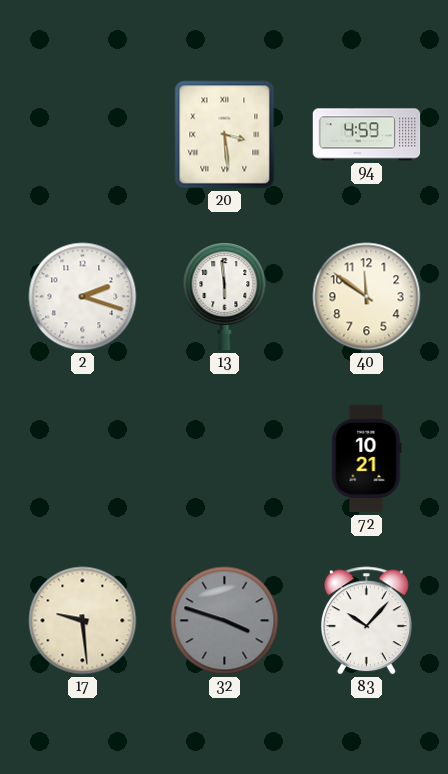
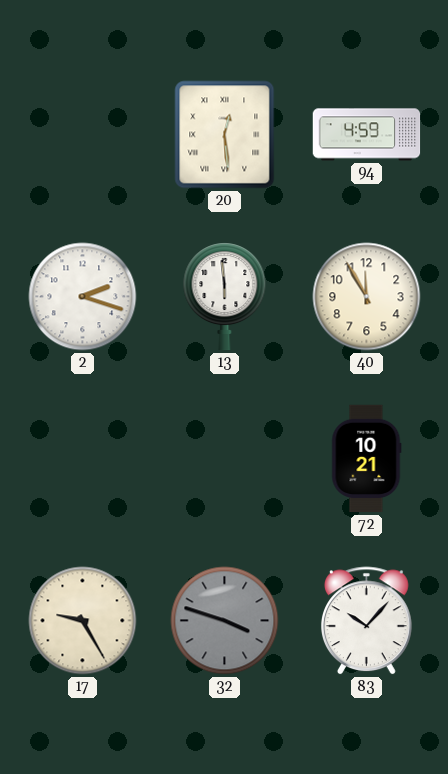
20: 3:29 -> 12:29 (225, 135)
40: 11:51 -> 11:55 (367, 297)
17: 9:29 -> 9:25 (83, 621)
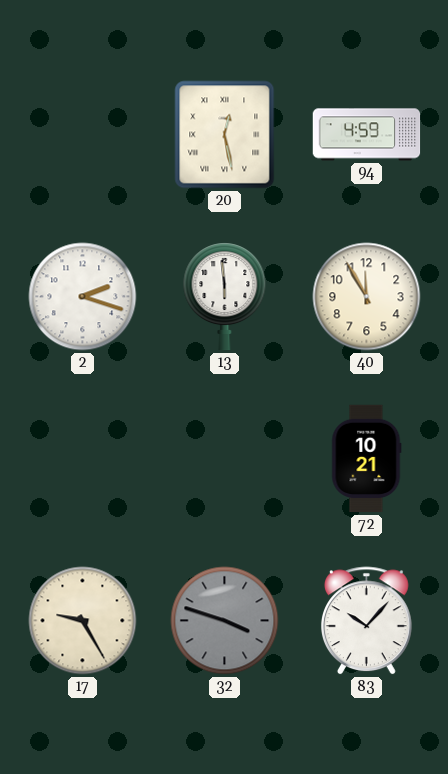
20: 12:29 -> 12:28 (225, 135)
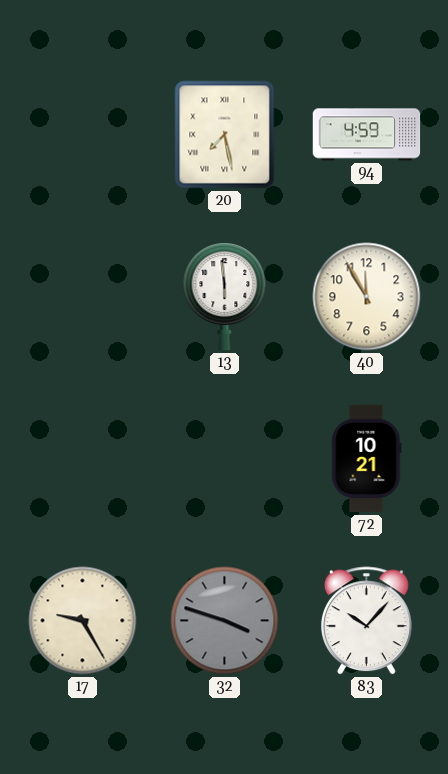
20: 12:28 -> 7:28 (225, 135)
2: 2:18 -> none (83, 297)
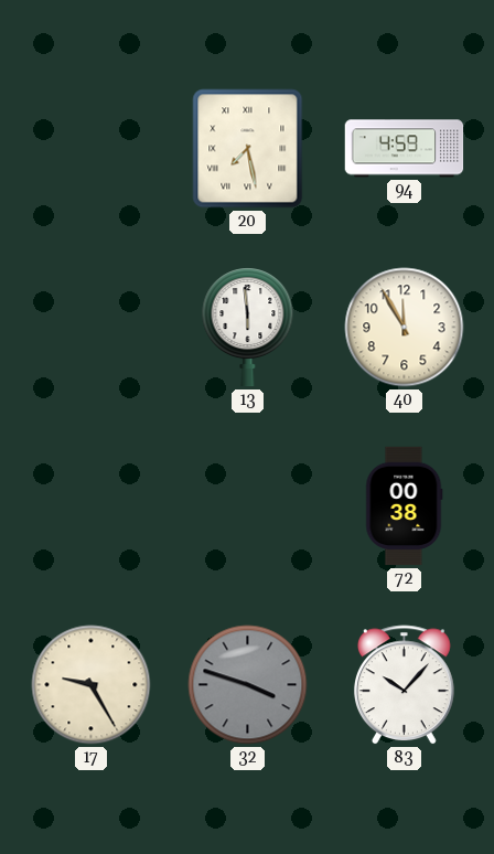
72: 10:21 -> 00:38 (405, 506)
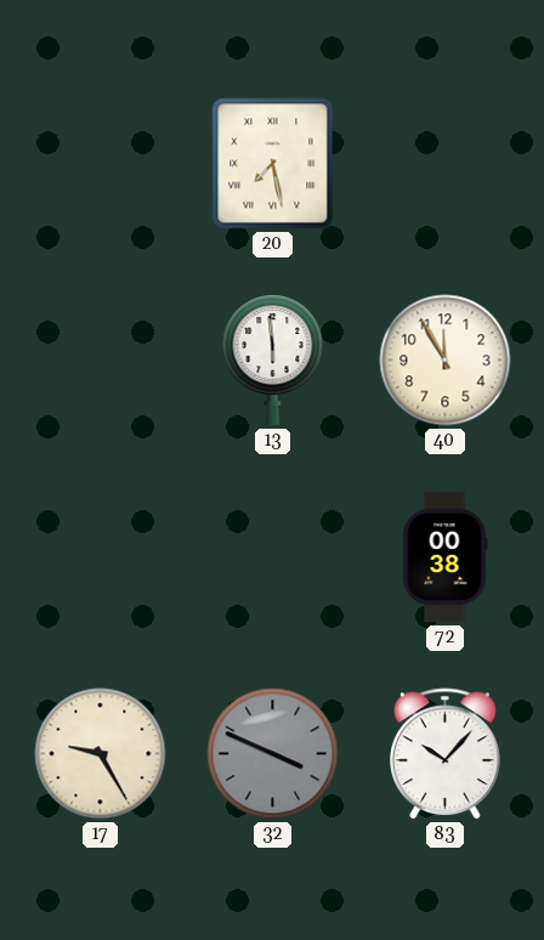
94: 4:59 -> none (405, 149)
32: 3:48 -> 3:49 (273, 754)
